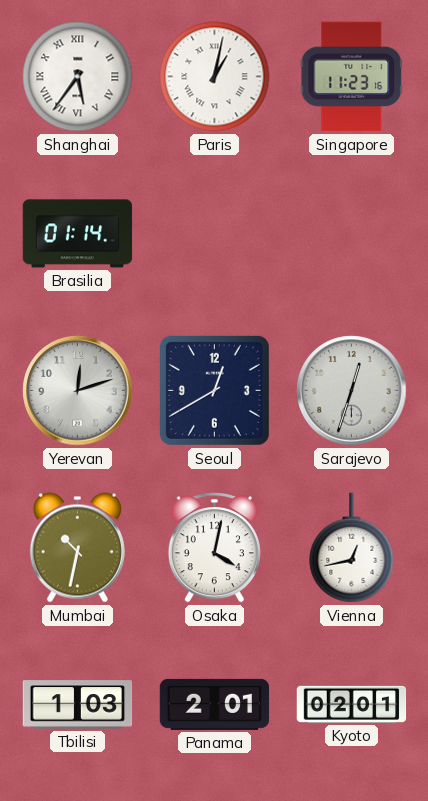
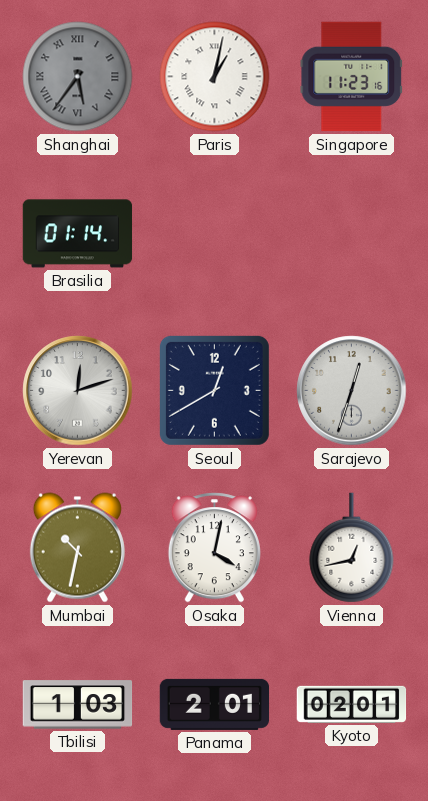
Shanghai dial: white -> grey (78, 77)
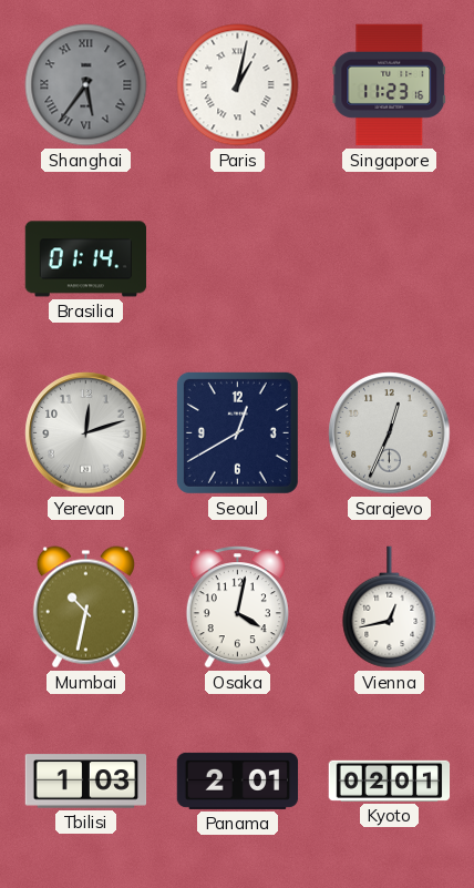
Sarajevo: 12:33 -> 12:34 (390, 433)
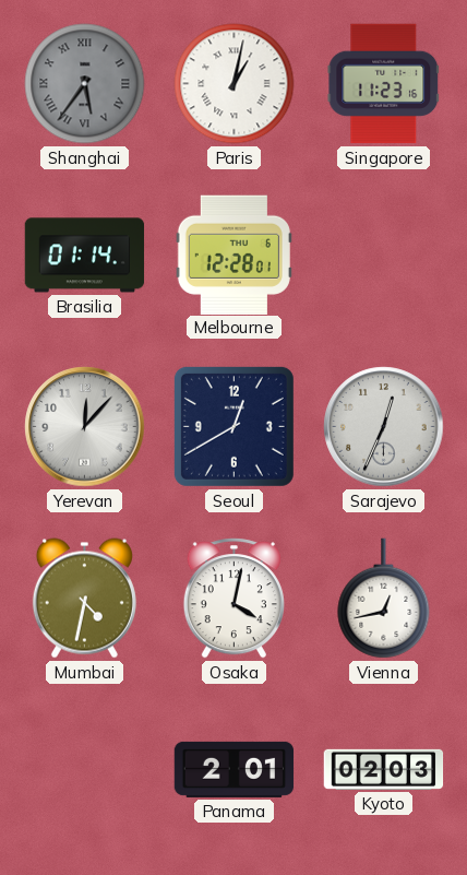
Melbourne: none -> 12:28 (234, 255)
Yerevan: 12:12 -> 12:07 (85, 427)
Mumbai: 10:32 -> 4:32 (84, 599)
Tbilisi: 1:03 -> none (86, 782)
Kyoto: 02:01 -> 02:03 (384, 769)
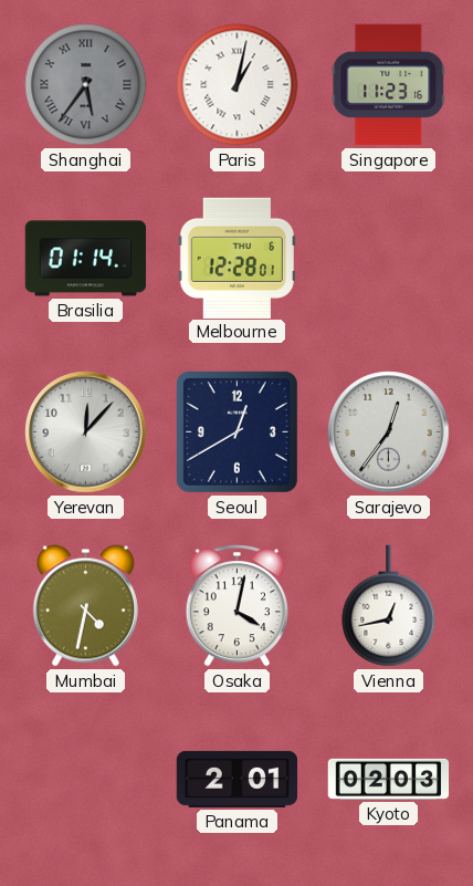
Sarajevo: 12:34 -> 12:36 (389, 432)
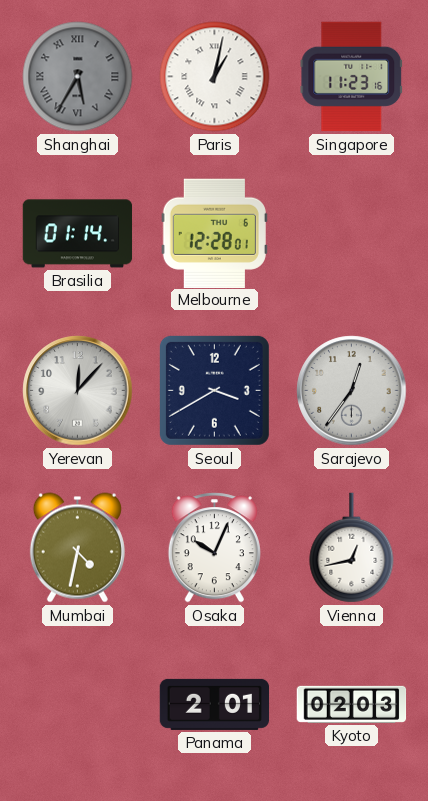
Shanghai: 5:36 -> 5:35 (78, 77)
Seoul: 12:40 -> 3:40 (214, 390)
Osaka: 4:02 -> 10:04 (214, 548)
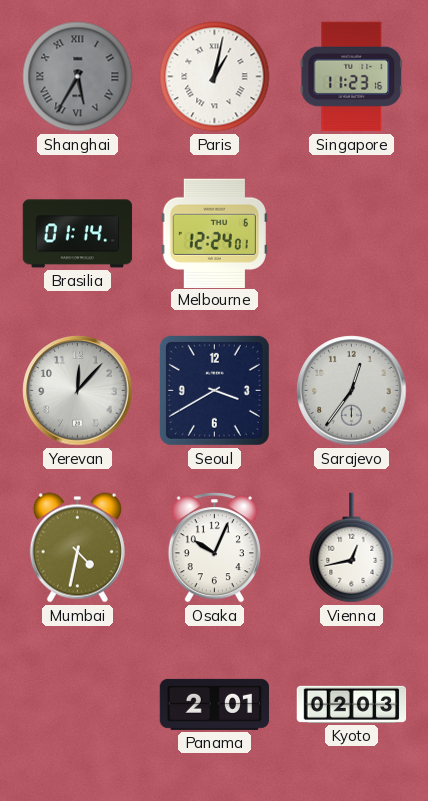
Melbourne: 12:28 -> 12:24 (214, 233)
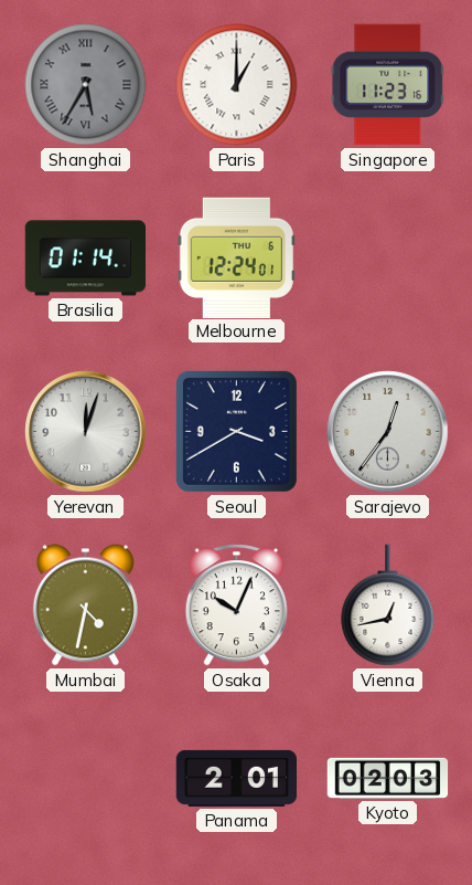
Paris: 1:02 -> 1:00 (237, 85)
Yerevan: 12:07 -> 12:03 (86, 432)
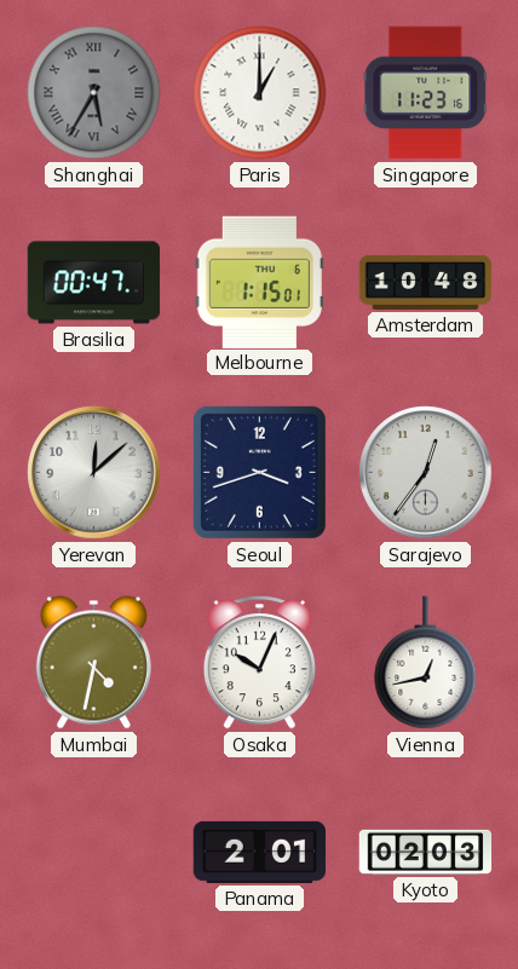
Brasilia: 01:14 -> 00:47 (94, 283)
Melbourne: 12:24 -> 1:15 (259, 282)
Amsterdam: none -> 10:48 (426, 282)
Yerevan: 12:03 -> 12:08 (94, 473)
Seoul: 3:40 -> 3:42 (259, 472)
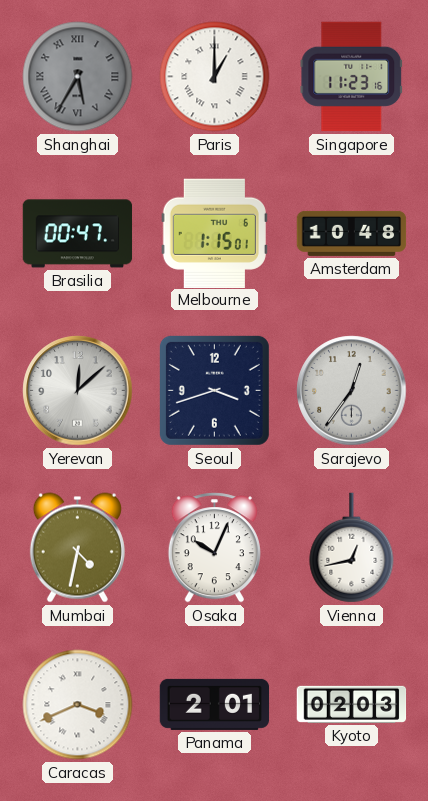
Caracas: none -> 3:41 (78, 705)
